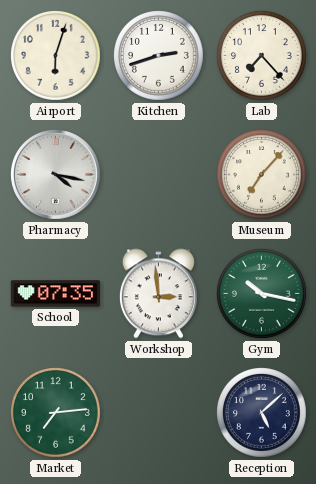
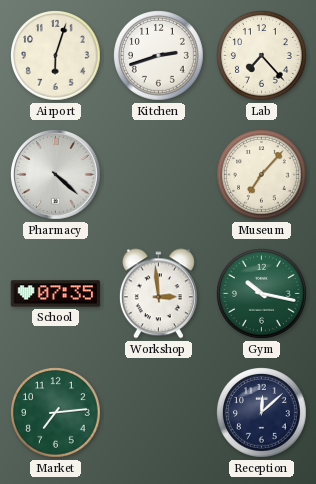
Pharmacy: 4:17 -> 4:22 (56, 175)
Reception: 5:08 -> 12:08 (262, 413)
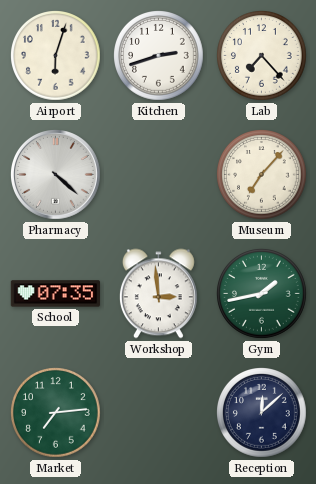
Gym: 10:17 -> 1:43 (262, 294)
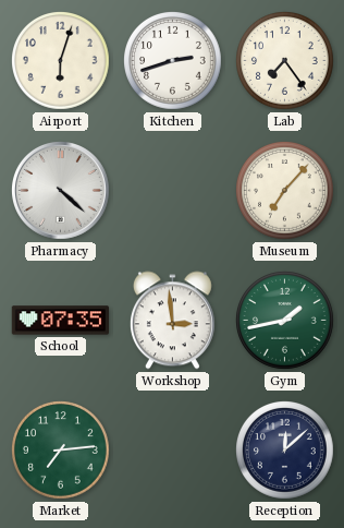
Lab: 7:23 -> 7:24 (285, 61)
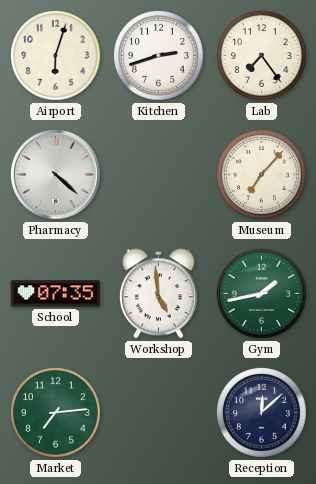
Workshop: 2:59 -> 4:59 (158, 294)
